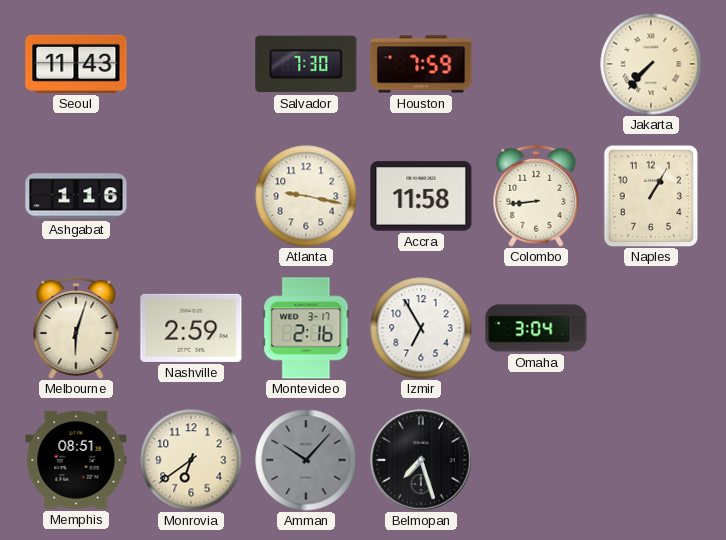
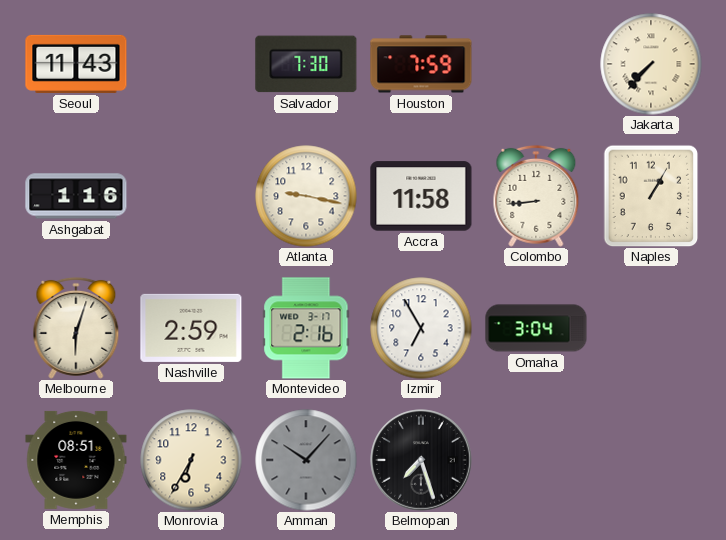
Monrovia: 6:39 -> 6:35 (191, 460)
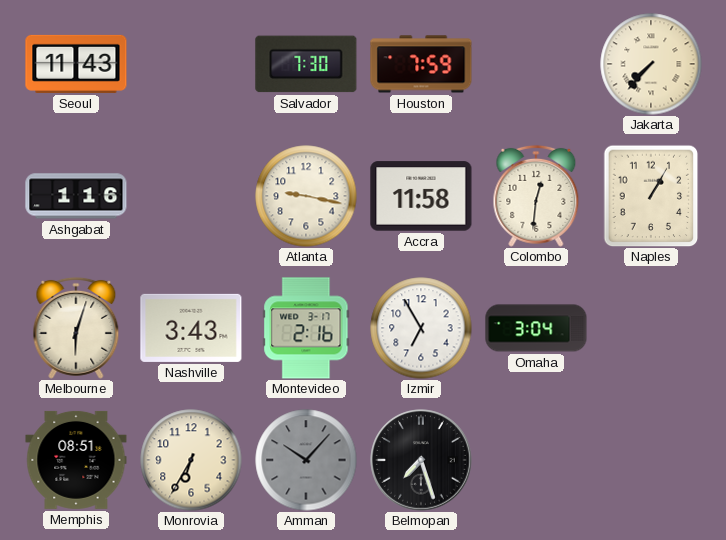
Colombo: 8:44 -> 12:31 (536, 196)
Nashville: 2:59 -> 3:43 (191, 328)
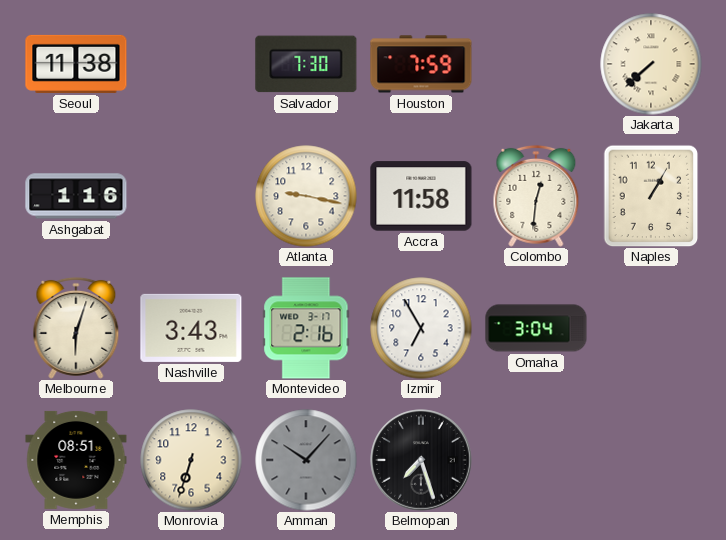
Seoul: 11:43 -> 11:38 (76, 64)
Jakarta: 7:37 -> 7:38 (651, 64)
Monrovia: 6:35 -> 6:33 (191, 460)
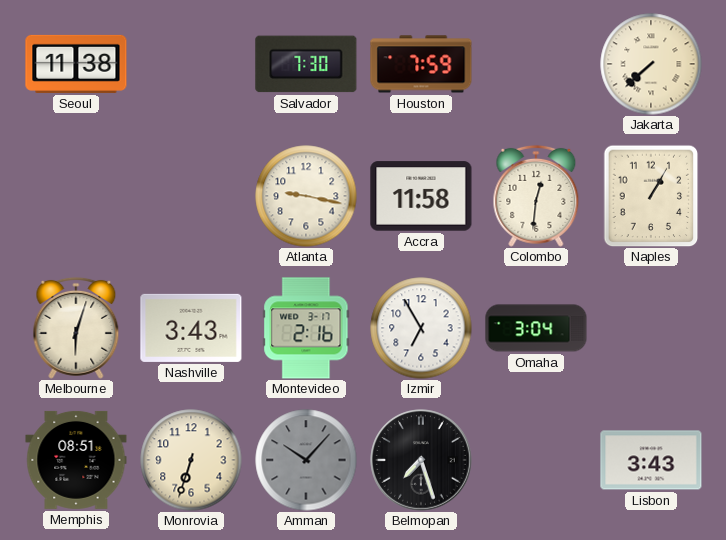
Ashgabat: 1:16 -> none (76, 196)
Lisbon: none -> 3:43 (651, 460)
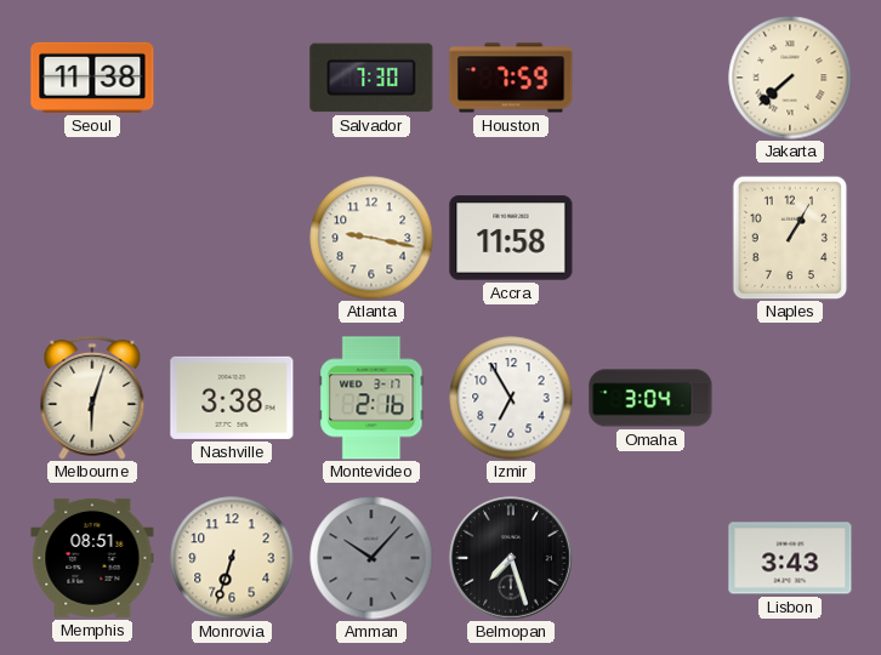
Colombo: 12:31 -> none (536, 196)
Nashville: 3:43 -> 3:38 (232, 398)
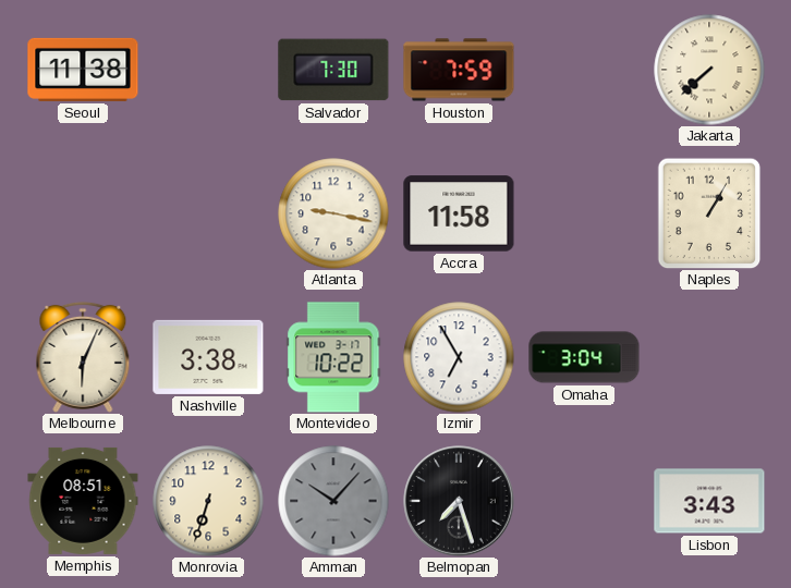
Melbourne: 6:03 -> 6:04 (83, 357)
Montevideo: 2:16 -> 10:22 (333, 357)
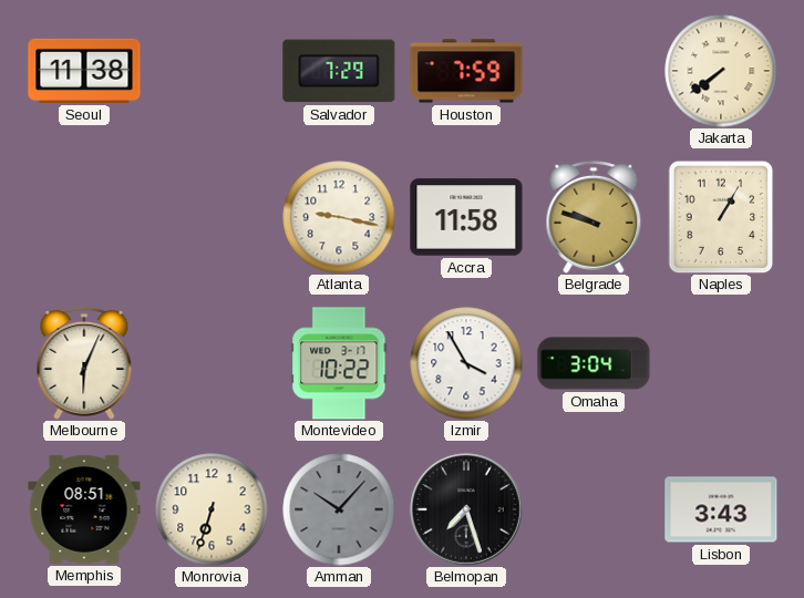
Salvador: 7:30 -> 7:29 (339, 71)
Jakarta: 7:38 -> 7:39 (721, 71)
Belgrade: none -> 9:48 (594, 217)
Nashville: 3:38 -> none (208, 357)
Izmir: 6:55 -> 3:55 (466, 363)
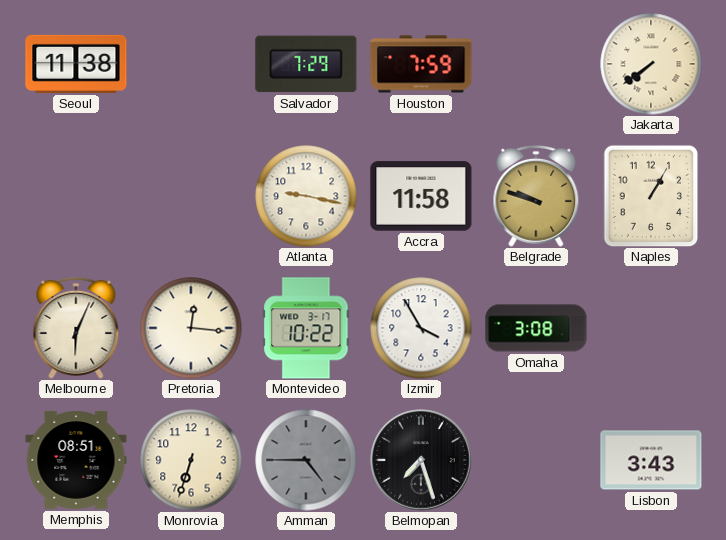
Pretoria: none -> 12:16 (191, 328)
Omaha: 3:04 -> 3:08 (536, 328)
Amman: 10:07 -> 4:45 (306, 460)
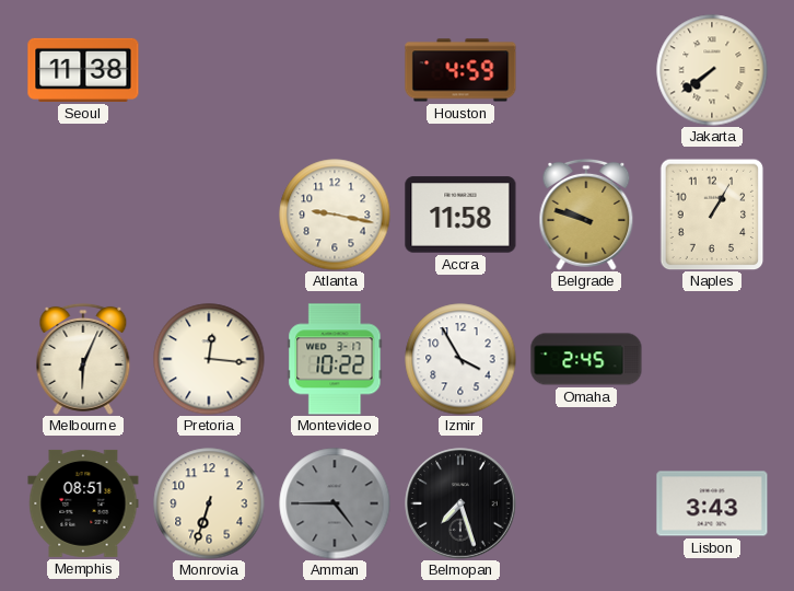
Salvador: 7:29 -> none (306, 64)
Houston: 7:59 -> 4:59 (460, 70)
Omaha: 3:08 -> 2:45 (586, 359)
